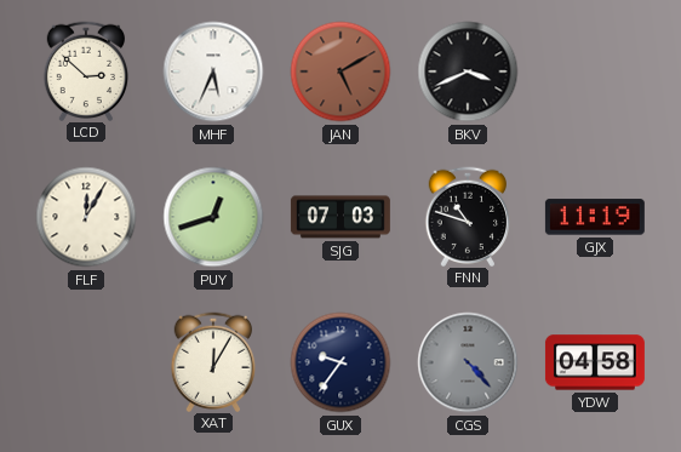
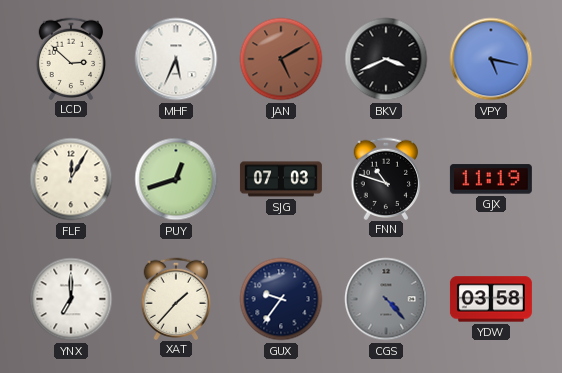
VPY: none -> 5:17 (491, 59)
YNX: none -> 7:00 (71, 299)
XAT: 12:05 -> 1:37 (176, 298)
YDW: 04:58 -> 03:58 (491, 299)
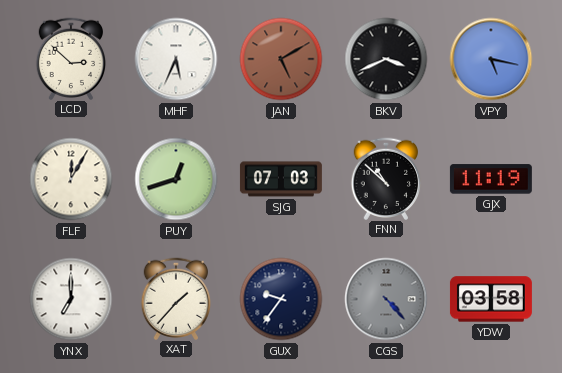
FNN: 10:48 -> 10:52 (386, 178)
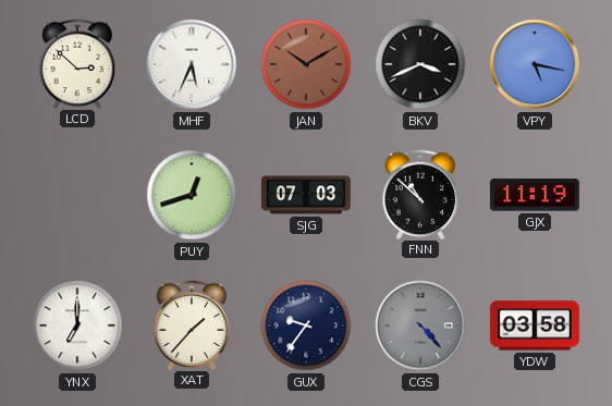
JAN: 5:10 -> 10:10 (306, 64)
FLF: 12:05 -> none (71, 179)
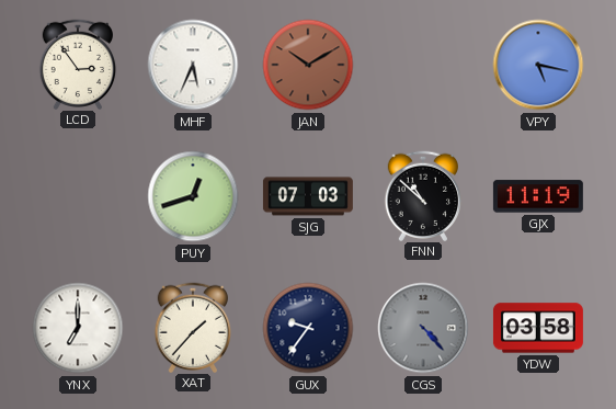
LCD: 2:52 -> 2:54 (78, 64)
BKV: 3:41 -> none (420, 64)
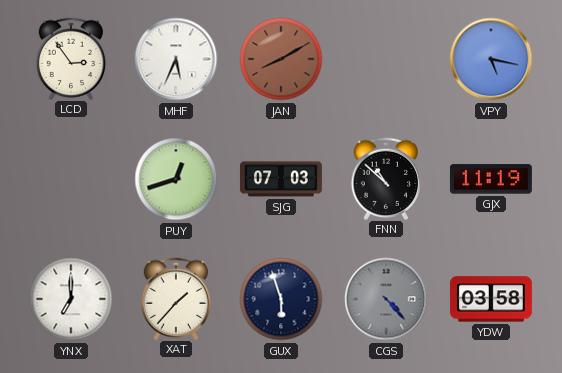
JAN: 10:10 -> 8:10 (281, 59)
GUX: 9:36 -> 5:57 (281, 299)
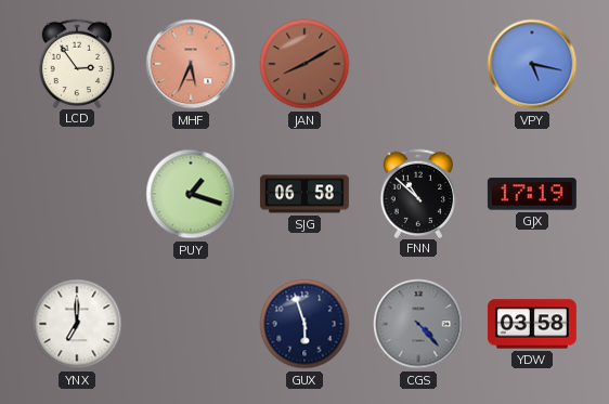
MHF dial: white -> salmon (191, 64)
PUY: 12:42 -> 1:18 (191, 194)
SJG: 07:03 -> 06:58 (304, 194)
GJX: 11:19 -> 17:19 (532, 194)
XAT: 1:37 -> none (176, 298)
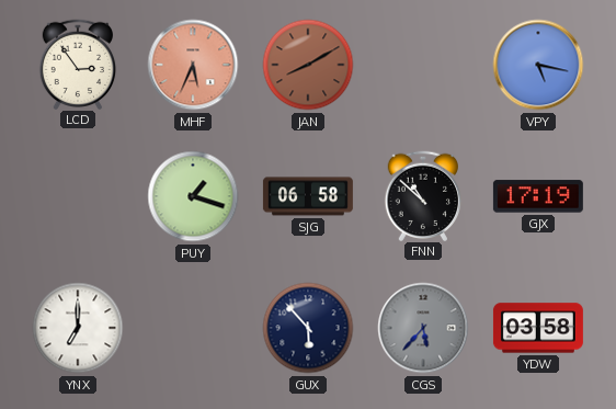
GUX: 5:57 -> 5:53 (308, 328)
CGS: 4:23 -> 5:37 (423, 328)
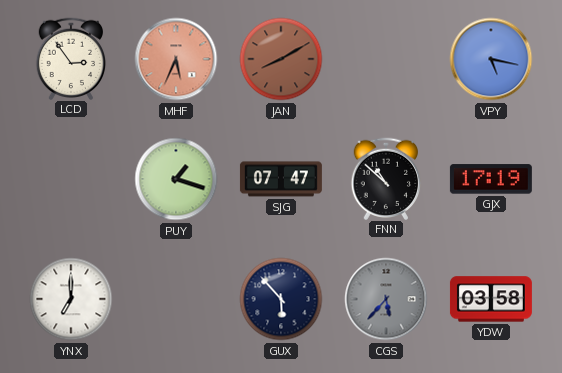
SJG: 06:58 -> 07:47 (281, 179)
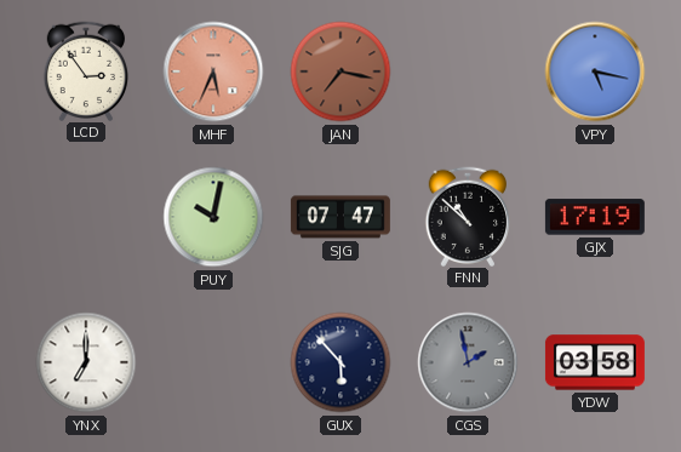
JAN: 8:10 -> 7:17 (340, 71)
PUY: 1:18 -> 10:02 (213, 217)
CGS: 5:37 -> 1:58 (468, 362)
